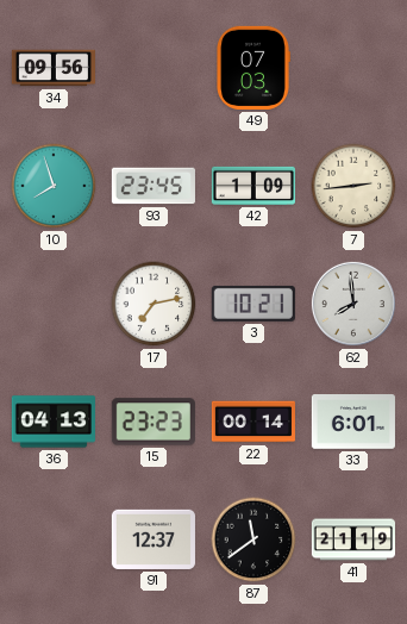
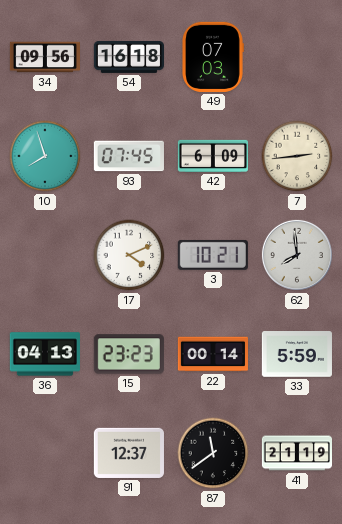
54: none -> 16:18 (128, 57)
93: 23:45 -> 07:45 (129, 156)
42: 1:09 -> 6:09 (212, 156)
17: 7:13 -> 4:11 (129, 255)
33: 6:01 -> 5:59 (297, 355)
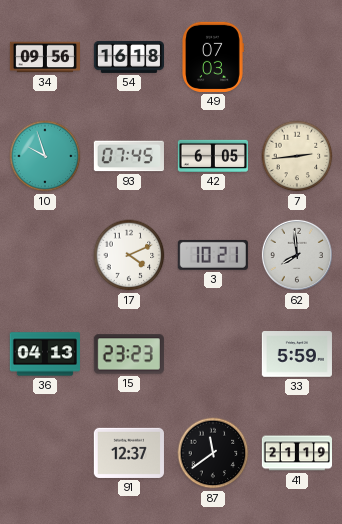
10: 7:57 -> 9:57 (45, 156)
42: 6:09 -> 6:05 (212, 156)
22: 00:14 -> none (213, 354)
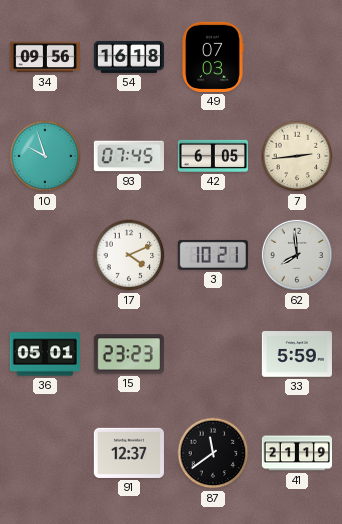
36: 04:13 -> 05:01 (45, 354)
